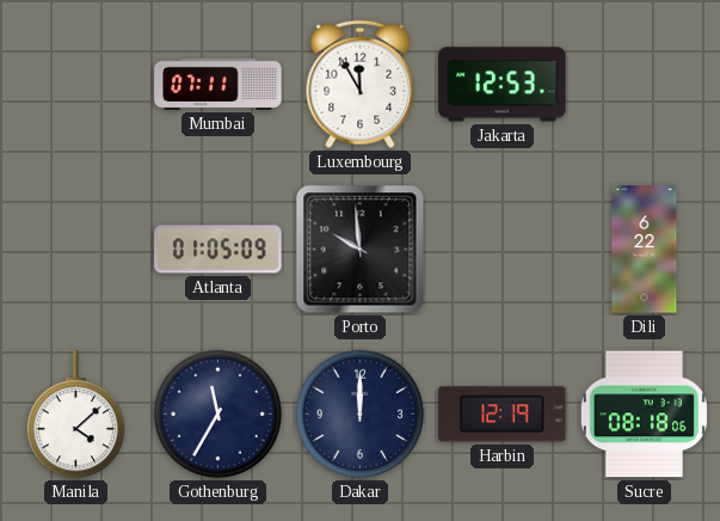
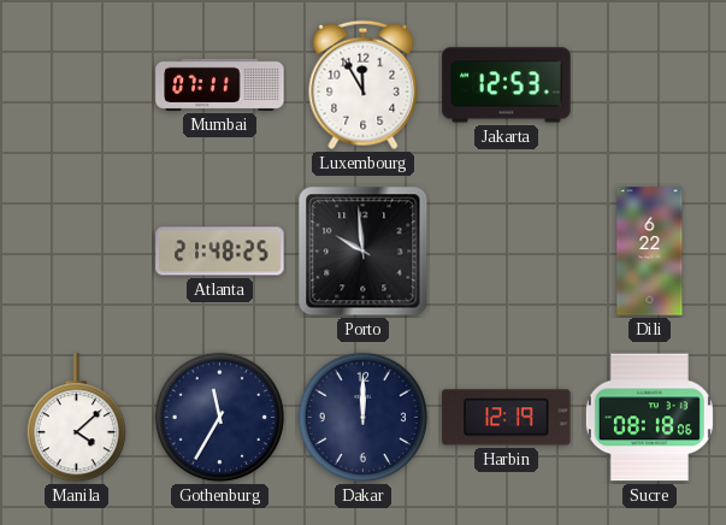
Atlanta: 01:05 -> 21:48 (220, 252)
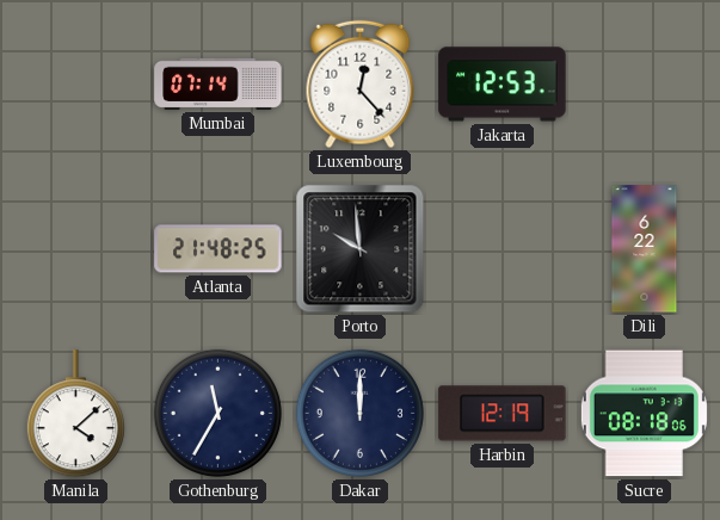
Mumbai: 07:11 -> 07:14 (219, 83)
Luxembourg: 11:55 -> 12:23 (361, 85)
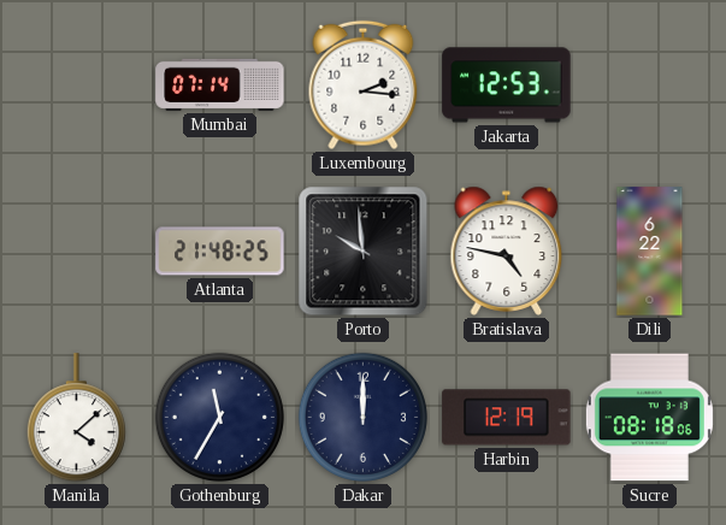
Luxembourg: 12:23 -> 2:16 (364, 85)
Bratislava: none -> 4:47 (507, 250)
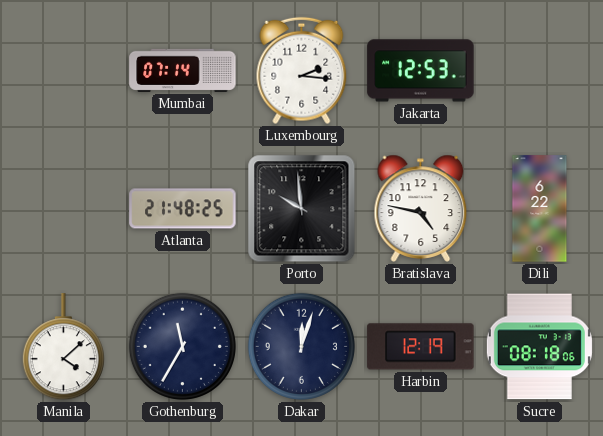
Dakar: 12:00 -> 12:03 (301, 346)
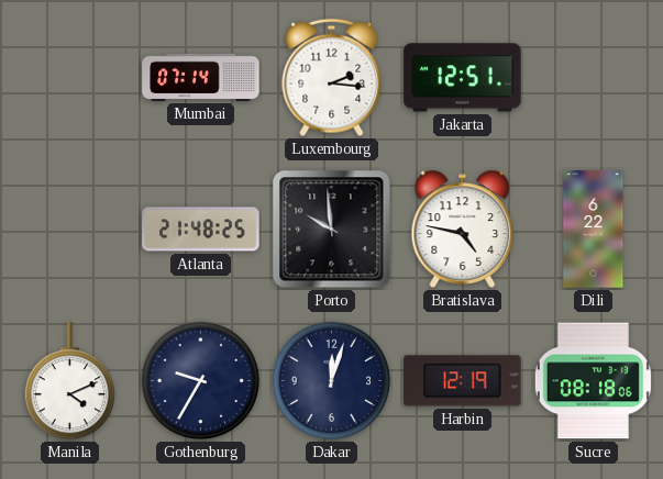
Jakarta: 12:53 -> 12:51 (463, 78)
Manila: 4:08 -> 4:11 (69, 381)
Gothenburg: 11:35 -> 9:35 (200, 380)
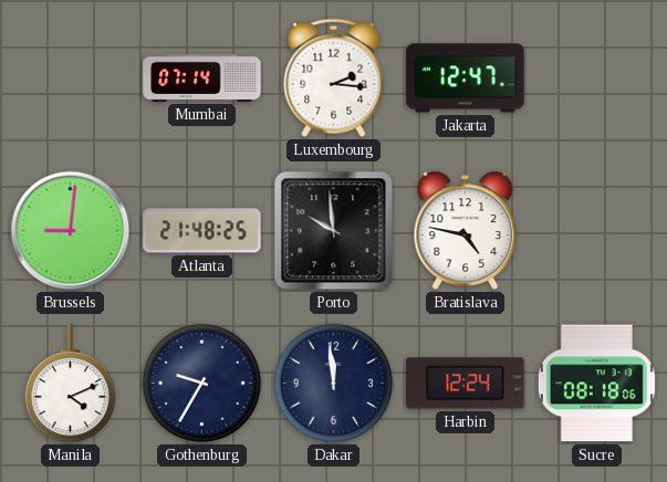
Jakarta: 12:51 -> 12:47 (466, 78)
Brussels: none -> 9:01 (71, 231)
Dili: 6:22 -> none (594, 230)
Dakar: 12:03 -> 11:59 (333, 383)
Harbin: 12:19 -> 12:24 (466, 384)
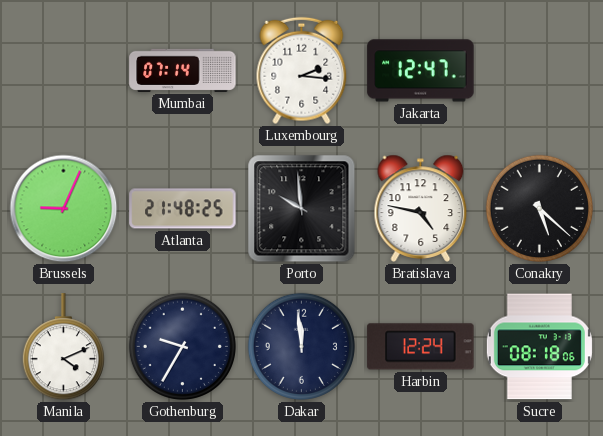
Brussels: 9:01 -> 9:04 (64, 209)
Conakry: none -> 5:22 (539, 208)
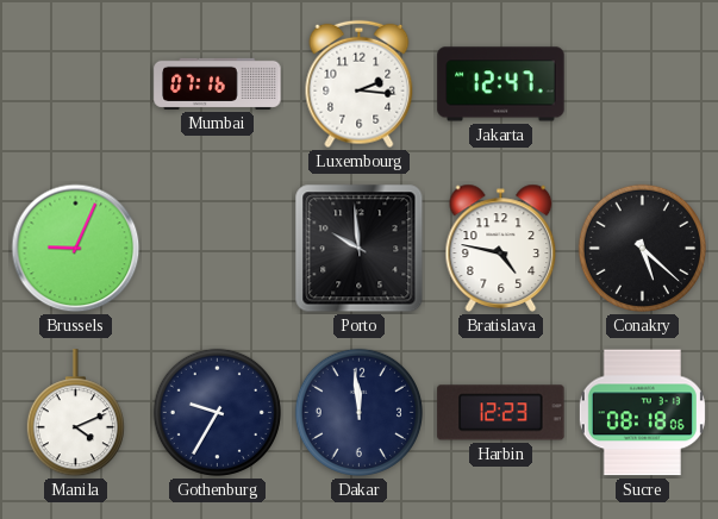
Mumbai: 07:14 -> 07:16 (218, 83)
Atlanta: 21:48 -> none (183, 209)
Harbin: 12:24 -> 12:23 (501, 413)
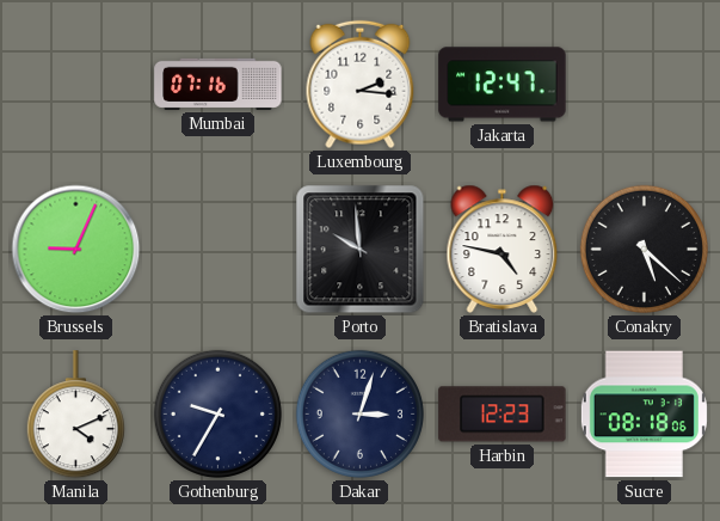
Dakar: 11:59 -> 3:03 (359, 413)
